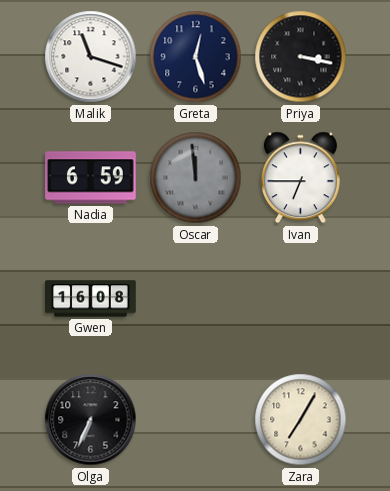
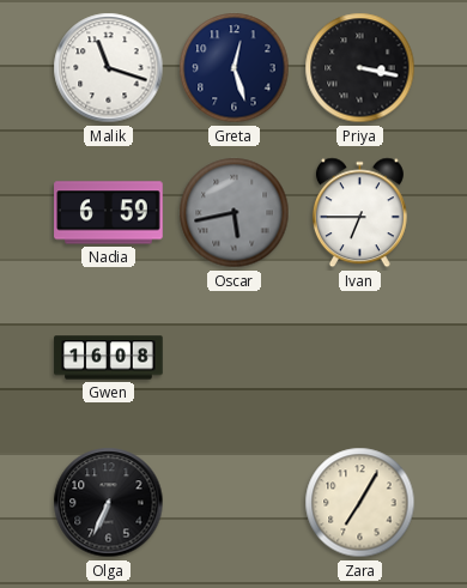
Oscar: 11:59 -> 5:43 (235, 213)
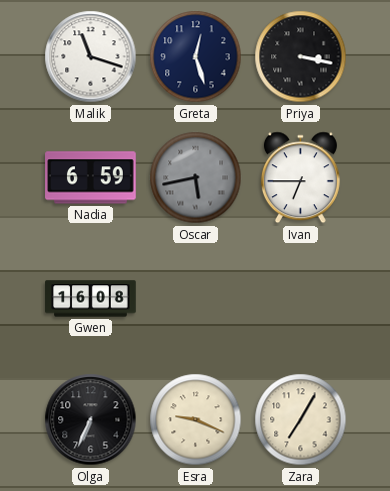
Esra: none -> 9:19 (196, 420)
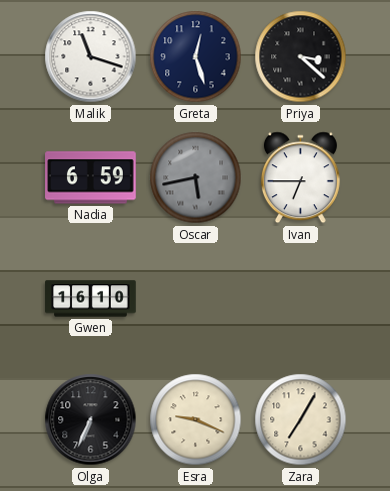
Priya: 3:17 -> 3:22 (301, 57)
Gwen: 16:08 -> 16:10 (91, 299)
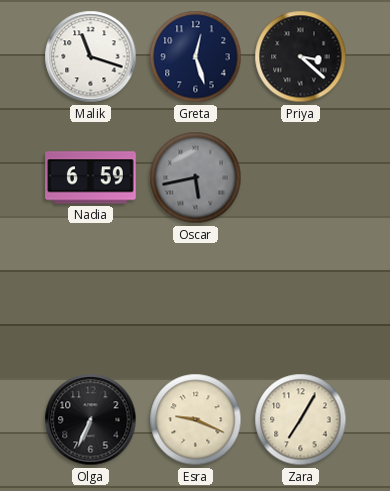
Ivan: 6:45 -> none (300, 178)
Gwen: 16:10 -> none (91, 299)
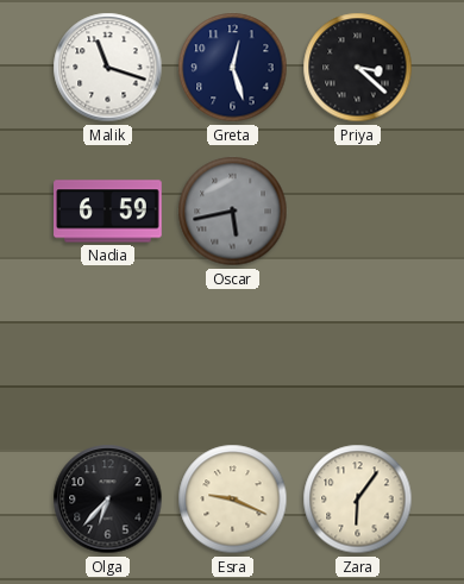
Olga: 6:34 -> 6:37 (108, 500)
Zara: 7:05 -> 6:06 (358, 500)
